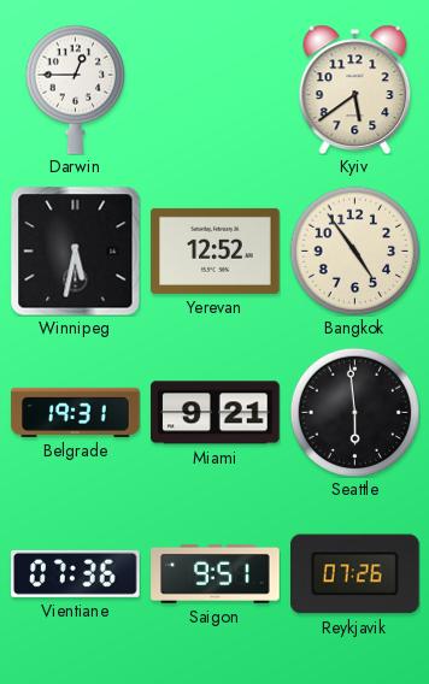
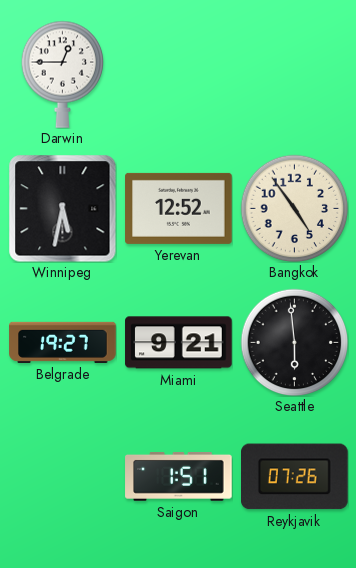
Kyiv: 5:39 -> none (355, 89)
Belgrade: 19:31 -> 19:27 (63, 342)
Vientiane: 07:36 -> none (76, 573)
Saigon: 9:51 -> 1:51 (179, 477)
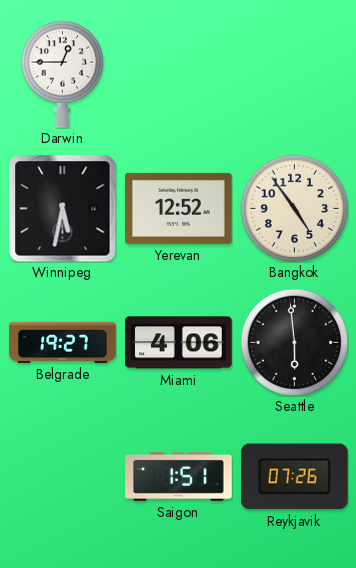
Miami: 9:21 -> 4:06 (179, 343)
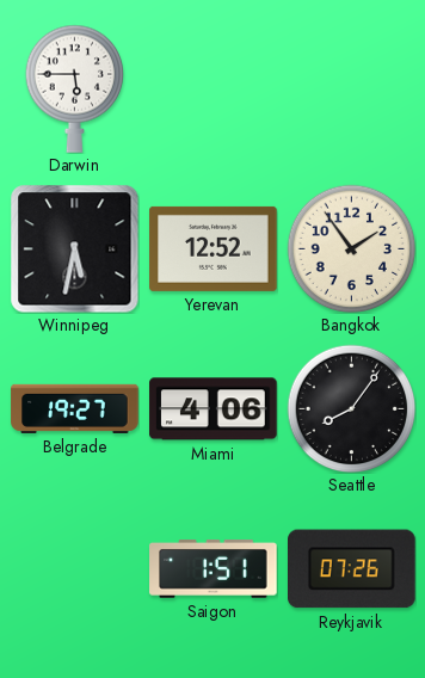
Darwin: 12:45 -> 5:45 (74, 88)
Bangkok: 4:54 -> 1:54 (351, 248)
Seattle: 5:59 -> 8:06 (351, 408)
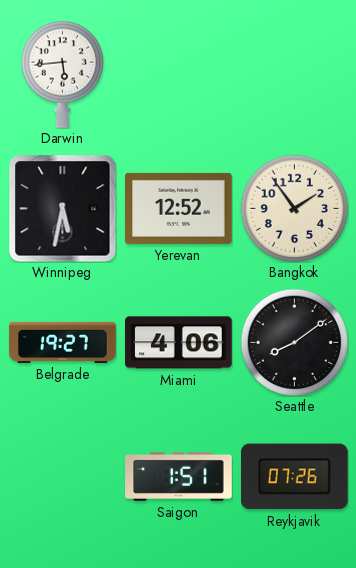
Darwin: 5:45 -> 5:44 (62, 74)
Seattle: 8:06 -> 8:09 (294, 342)
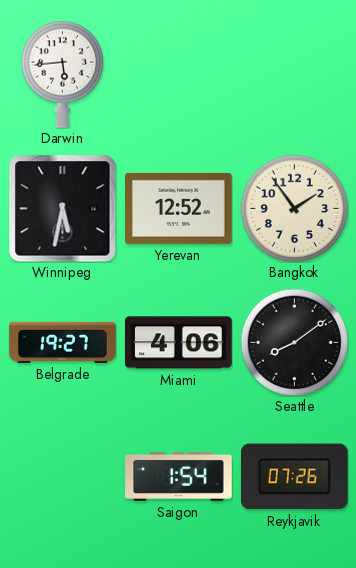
Saigon: 1:51 -> 1:54 (179, 477)
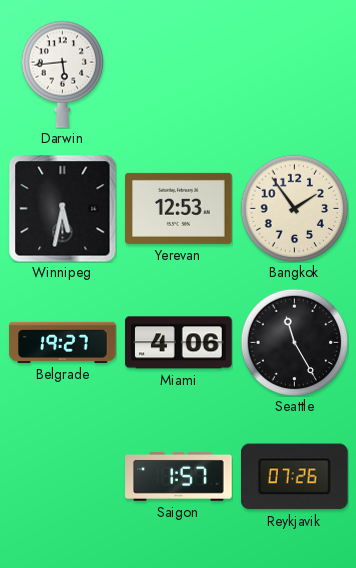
Yerevan: 12:52 -> 12:53 (179, 208)
Seattle: 8:09 -> 11:25 (294, 342)
Saigon: 1:54 -> 1:57 (179, 477)
